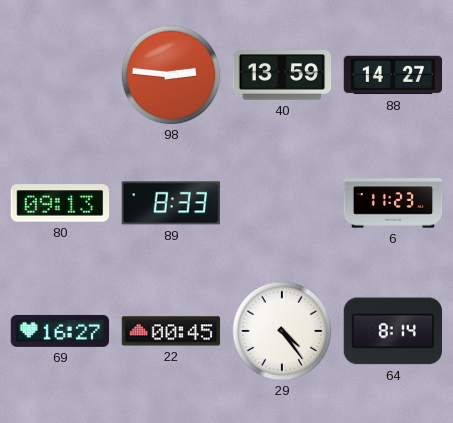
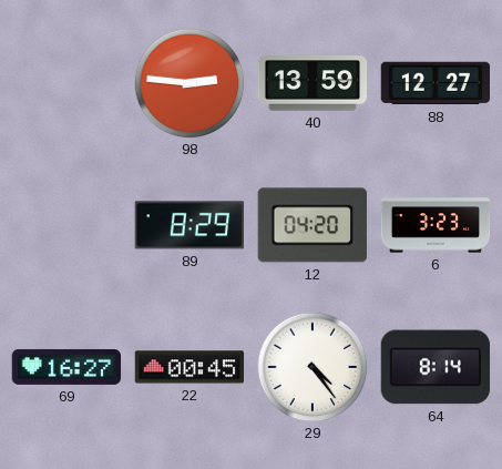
88: 14:27 -> 12:27 (436, 83)
80: 09:13 -> none (60, 203)
89: 8:33 -> 8:29 (188, 225)
12: none -> 04:20 (311, 225)
6: 11:23 -> 3:23 (436, 225)
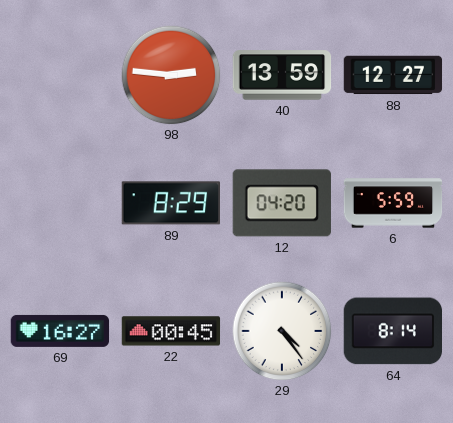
6: 3:23 -> 5:59 (393, 203)
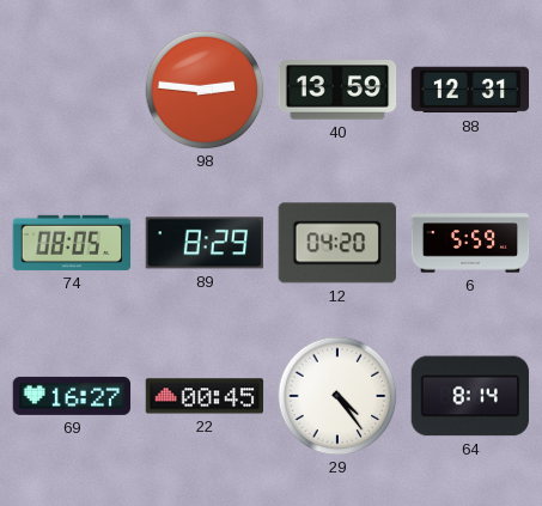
88: 12:27 -> 12:31 (470, 90)
74: none -> 08:05 (72, 243)
